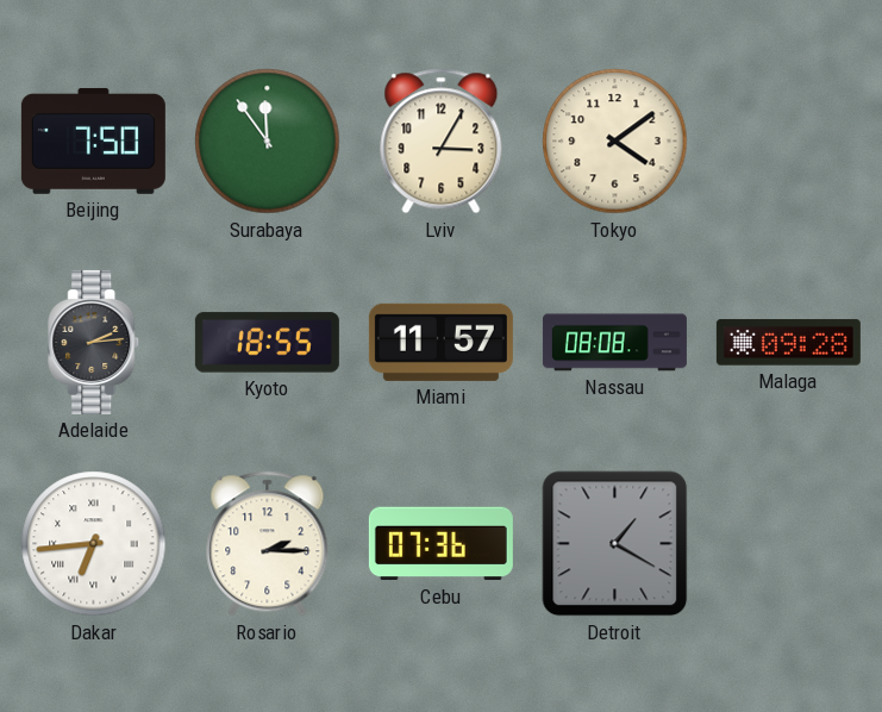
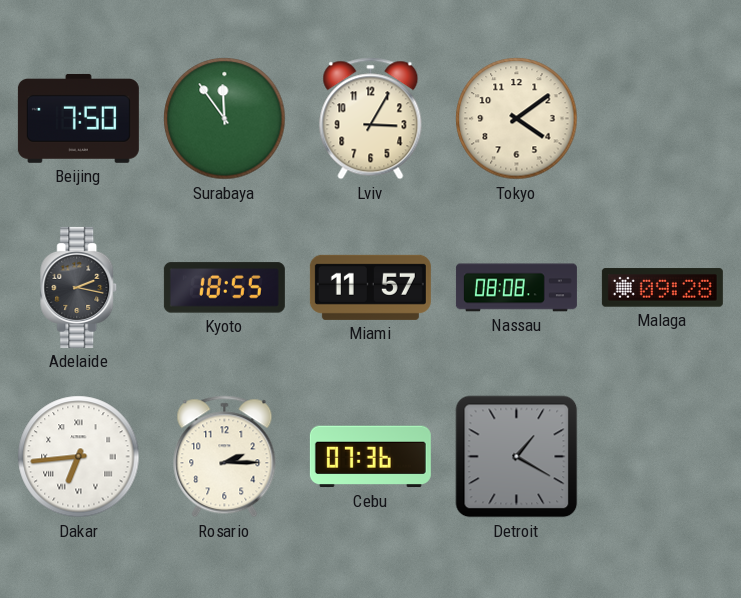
Adelaide: 2:14 -> 2:17 (79, 287)
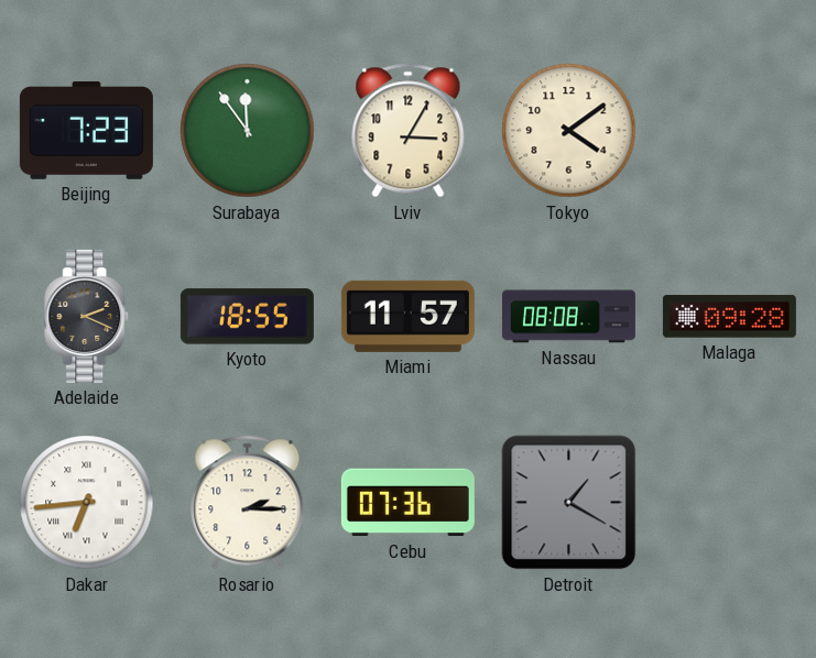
Beijing: 7:50 -> 7:23 (86, 130)
Adelaide: 2:17 -> 2:19 (87, 316)
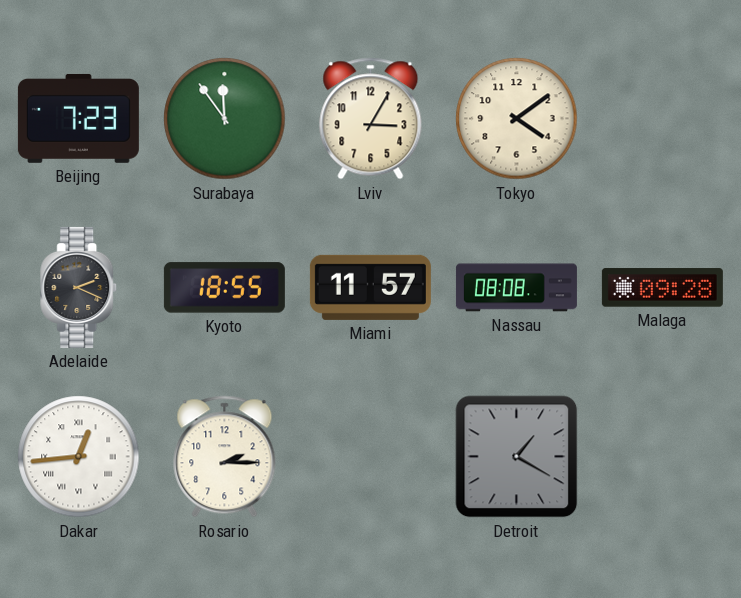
Dakar: 6:44 -> 12:44 (79, 457)
Cebu: 07:36 -> none (407, 503)
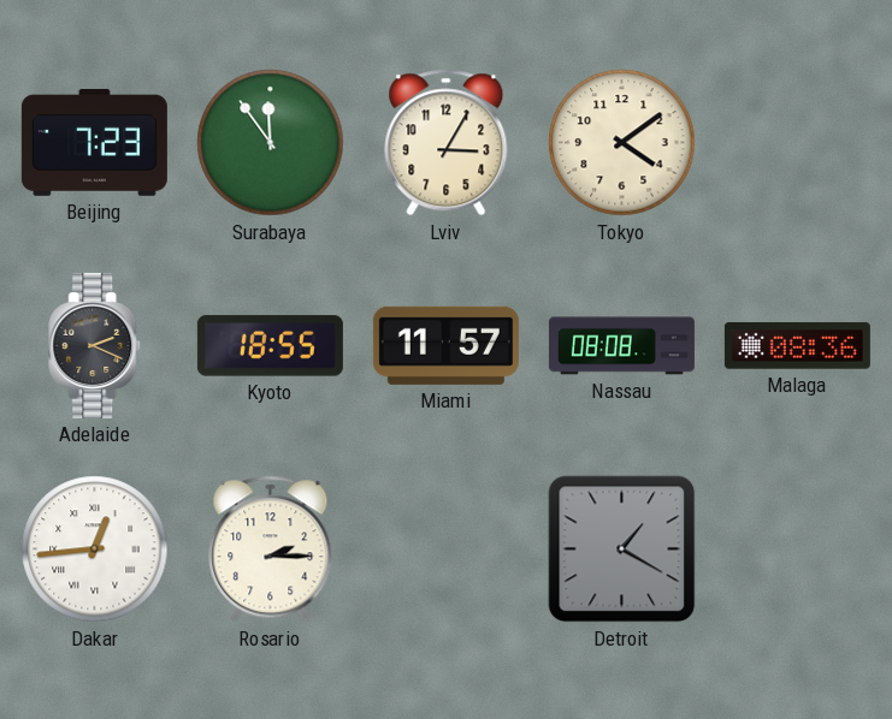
Malaga: 09:28 -> 08:36 (797, 346)
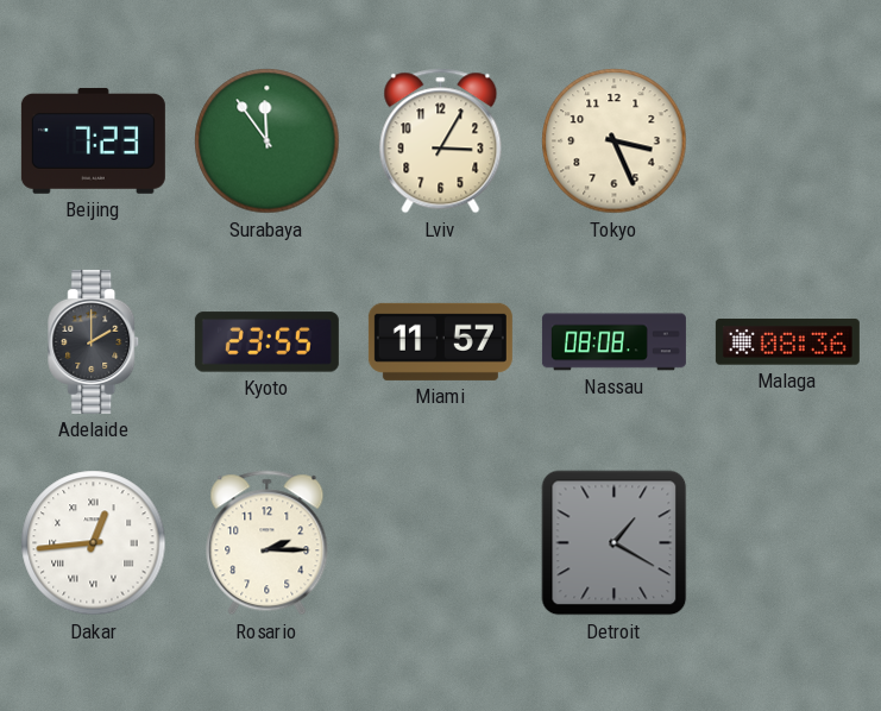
Tokyo: 4:09 -> 3:26 (615, 141)
Adelaide: 2:19 -> 2:00 (94, 341)
Kyoto: 18:55 -> 23:55 (266, 342)
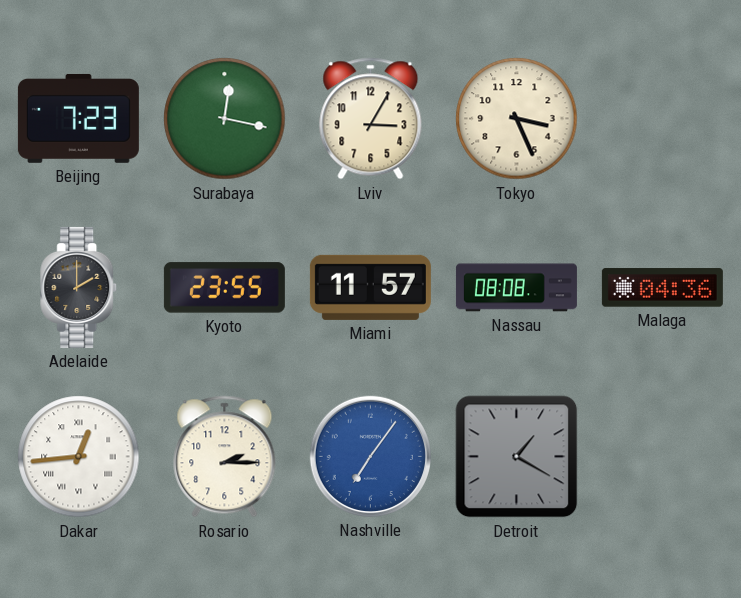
Surabaya: 11:54 -> 12:17 (225, 119)
Malaga: 08:36 -> 04:36 (662, 288)
Nashville: none -> 7:06 (370, 456)
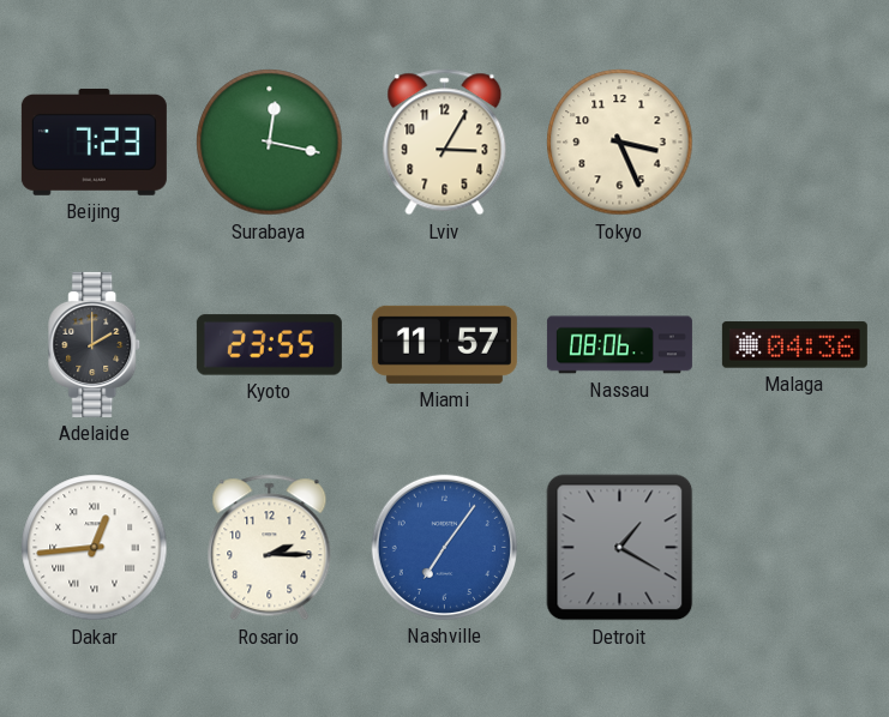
Nassau: 08:08 -> 08:06 (619, 345)
